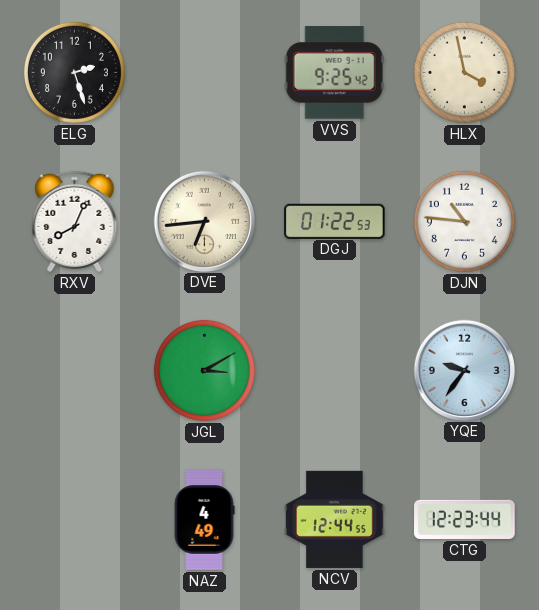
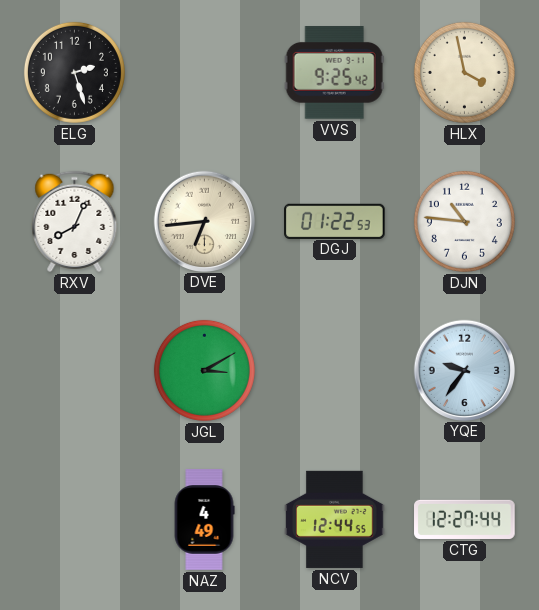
CTG: 12:23 -> 12:27 (465, 519)
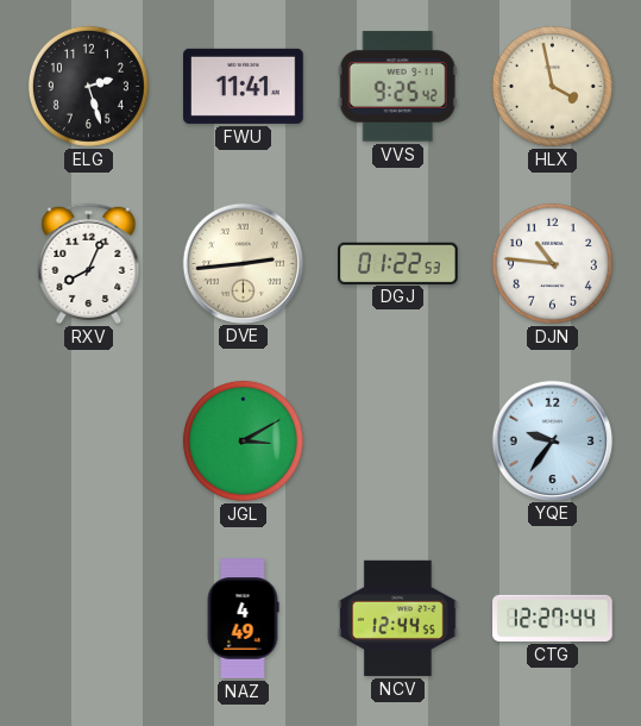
FWU: none -> 11:41 (244, 86)
DVE: 6:44 -> 2:44 (243, 263)
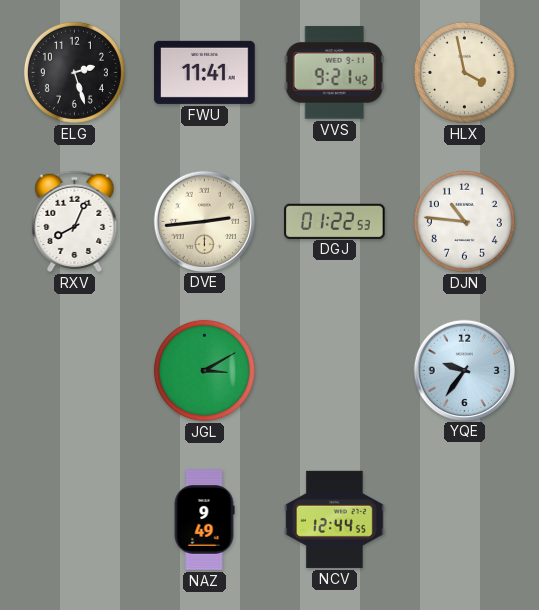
VVS: 9:25 -> 9:21 (334, 73)
NAZ: 4:49 -> 9:49 (204, 520)
CTG: 12:27 -> none (553, 618)
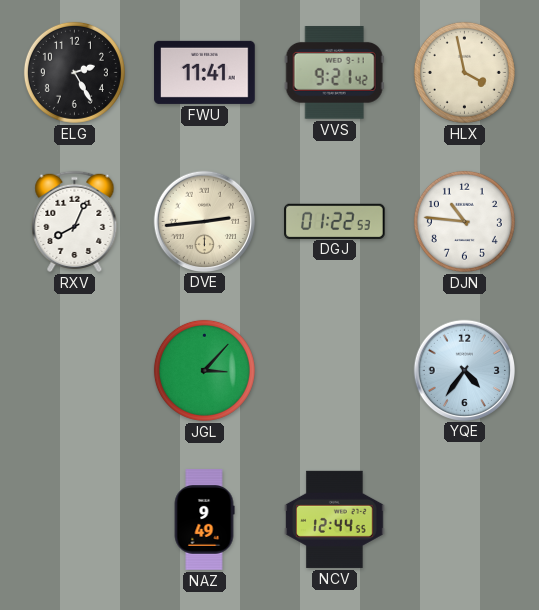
ELG: 2:27 -> 2:25 (74, 72)
JGL: 3:10 -> 3:07 (204, 370)
YQE: 9:36 -> 4:36 (464, 370)
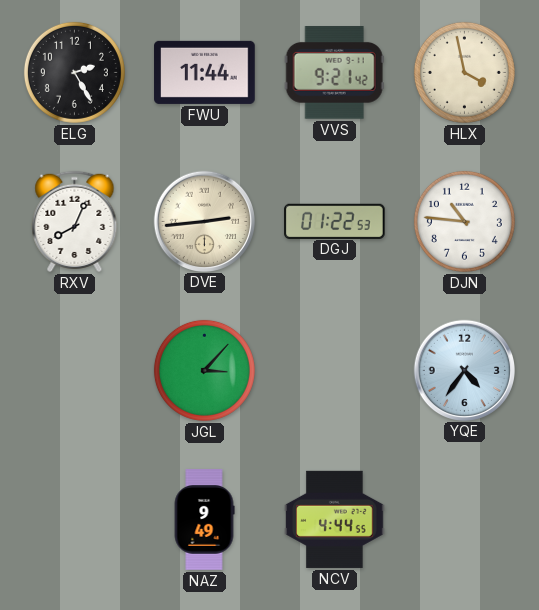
FWU: 11:41 -> 11:44 (205, 72)
NCV: 12:44 -> 4:44 (335, 519)
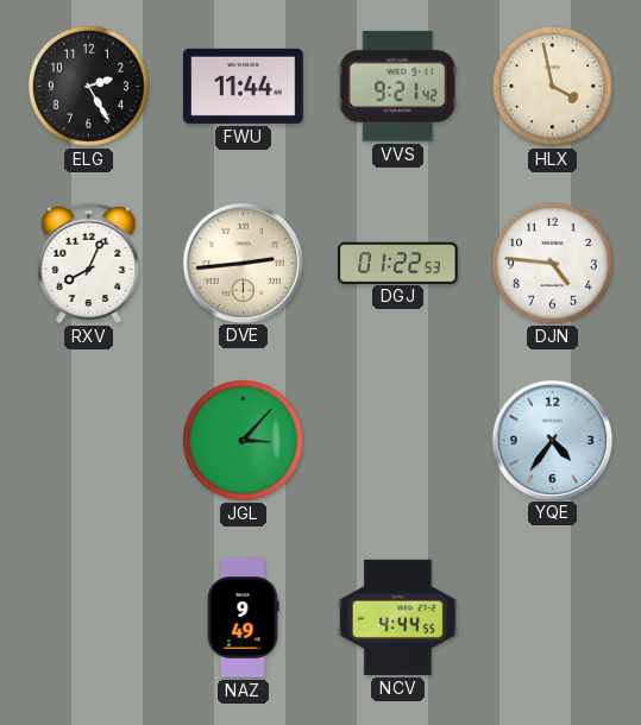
DJN: 10:46 -> 4:46 (552, 263)
